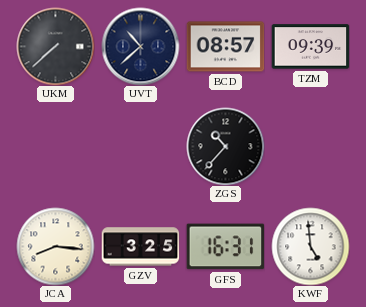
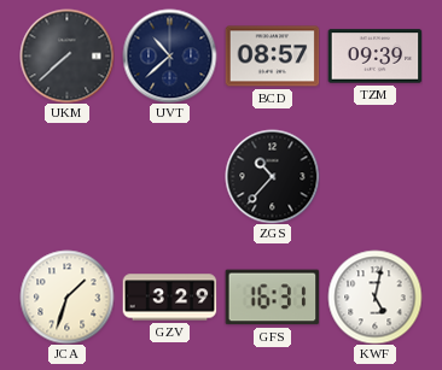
JCA: 8:16 -> 1:33 (66, 296)
GZV: 3:25 -> 3:29 (169, 298)
KWF: 4:59 -> 5:02 (374, 296)
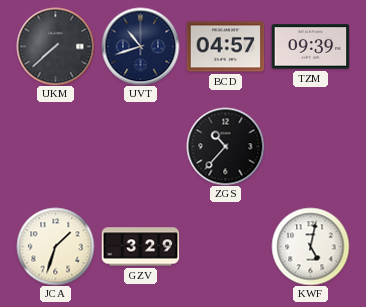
UVT: 10:38 -> 10:42 (140, 46)
BCD: 08:57 -> 04:57 (225, 47)
GFS: 16:31 -> none (272, 298)
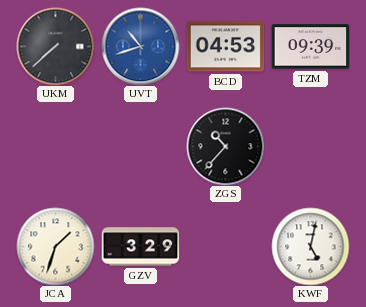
UVT dial: navy -> blue (140, 46)
BCD: 04:57 -> 04:53 (225, 47)
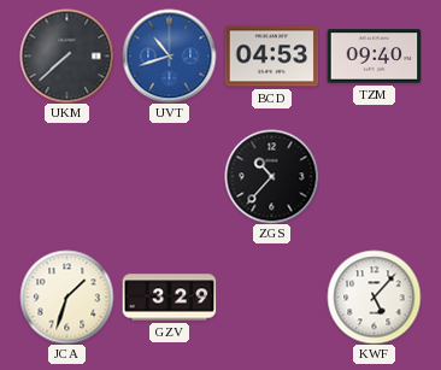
TZM: 09:39 -> 09:40 (374, 57)
KWF: 5:02 -> 5:07 (374, 296)
